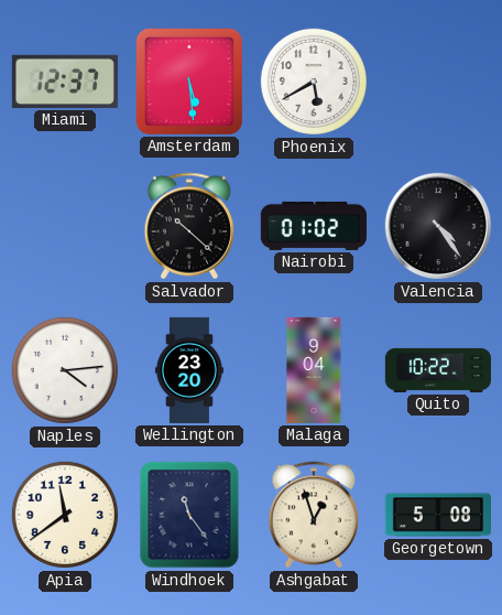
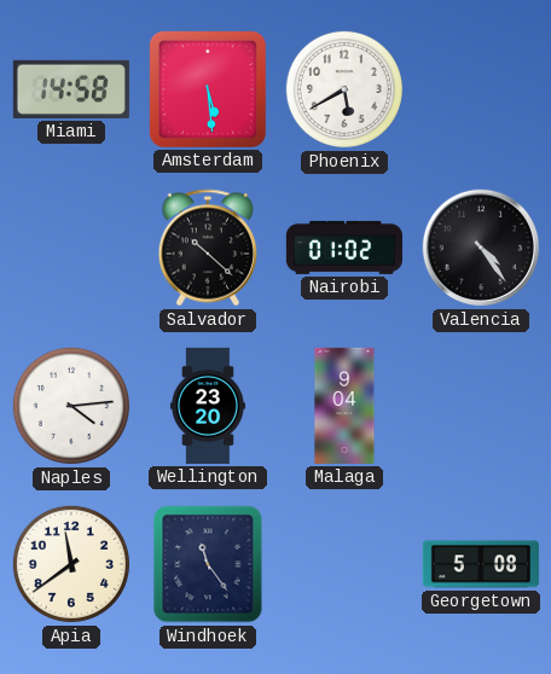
Miami: 12:37 -> 14:58 (71, 89)
Quito: 10:22 -> none (438, 370)
Ashgabat: 12:57 -> none (314, 515)
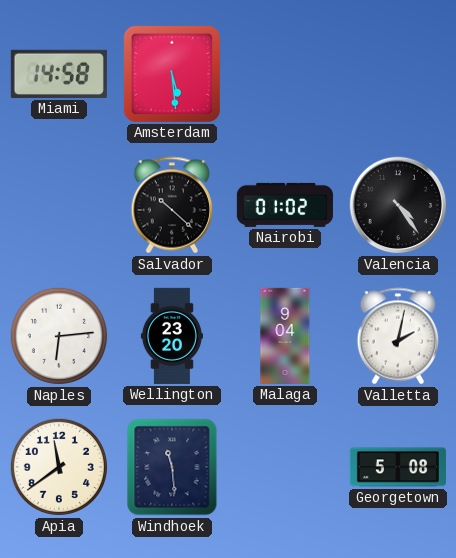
Phoenix: 5:40 -> none (344, 89)
Naples: 4:14 -> 6:14 (59, 336)
Valletta: none -> 2:02 (398, 336)
Windhoek: 11:24 -> 11:29 (172, 467)
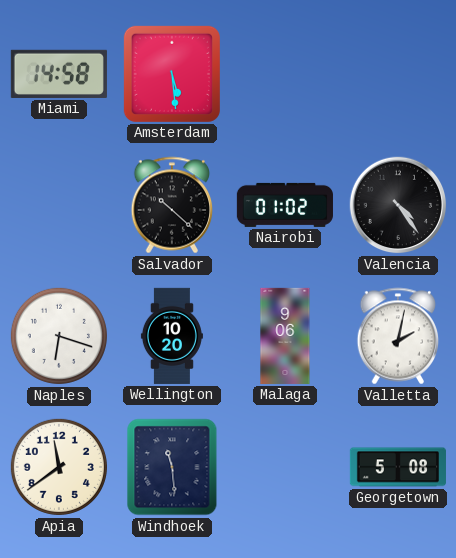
Naples: 6:14 -> 6:18 (59, 336)
Wellington: 23:20 -> 10:20 (172, 336)
Malaga: 9:04 -> 9:06 (285, 336)
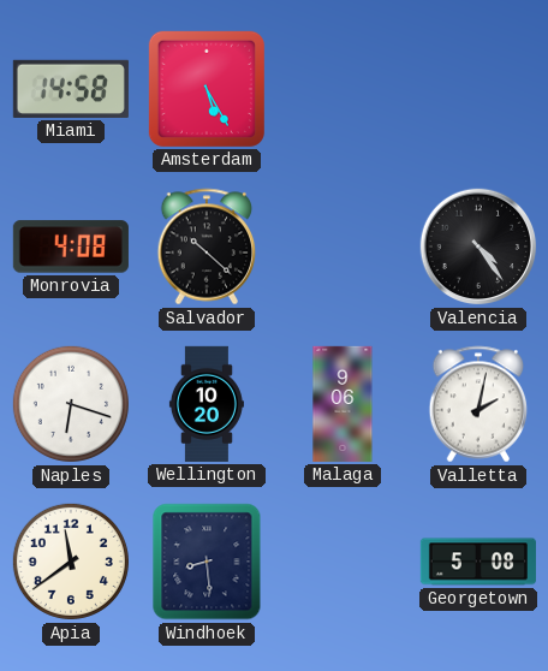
Amsterdam: 5:29 -> 5:25 (207, 89)
Monrovia: none -> 4:08 (71, 247)
Nairobi: 01:02 -> none (285, 205)
Windhoek: 11:29 -> 8:29 (207, 562)
